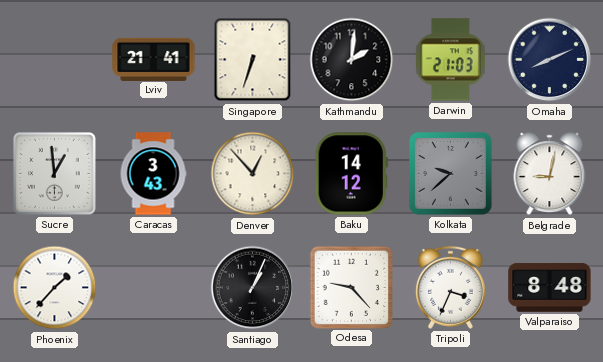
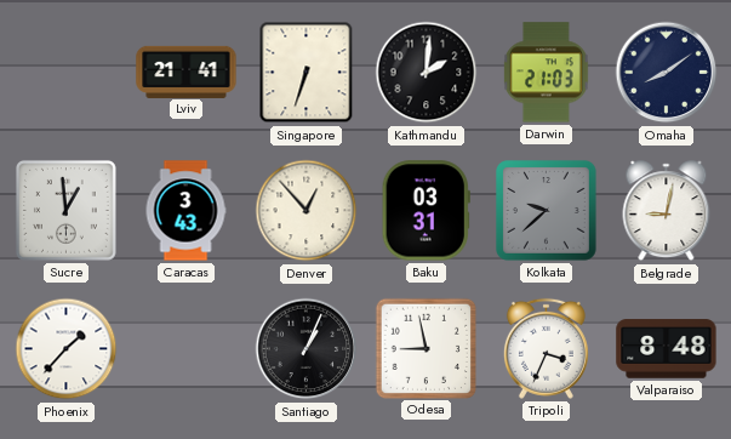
Omaha: 8:11 -> 8:09 (667, 73)
Baku: 14:12 -> 03:31 (426, 211)
Odesa: 9:23 -> 8:58 (426, 348)
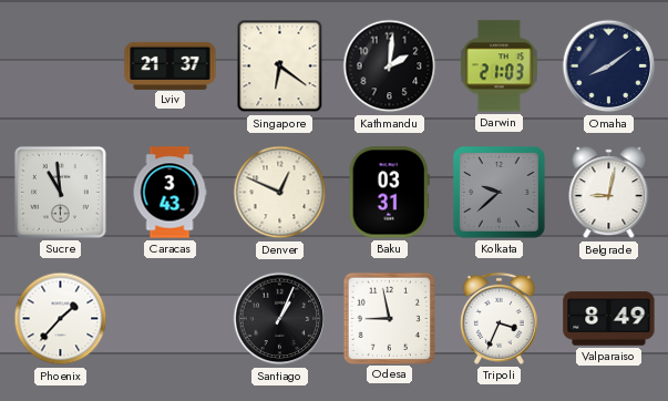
Lviv: 21:41 -> 21:37 (171, 65)
Singapore: 6:33 -> 6:21 (280, 66)
Sucre: 12:59 -> 10:59 (60, 192)
Denver: 12:53 -> 12:49 (280, 193)
Valparaiso: 8:48 -> 8:49 (609, 319)
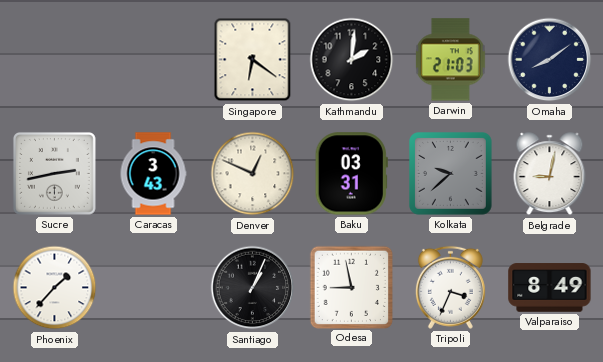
Lviv: 21:37 -> none (171, 65)
Sucre: 10:59 -> 2:43 (54, 173)
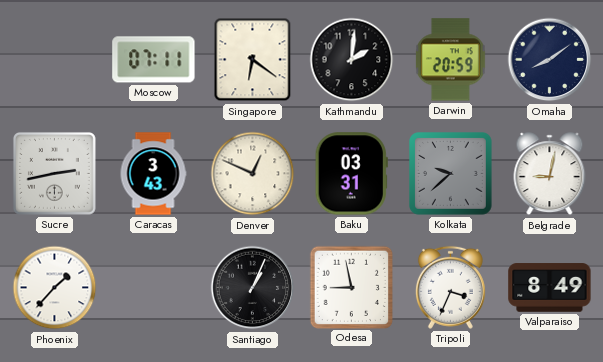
Moscow: none -> 07:11 (154, 60)
Darwin: 21:03 -> 20:59 (450, 60)
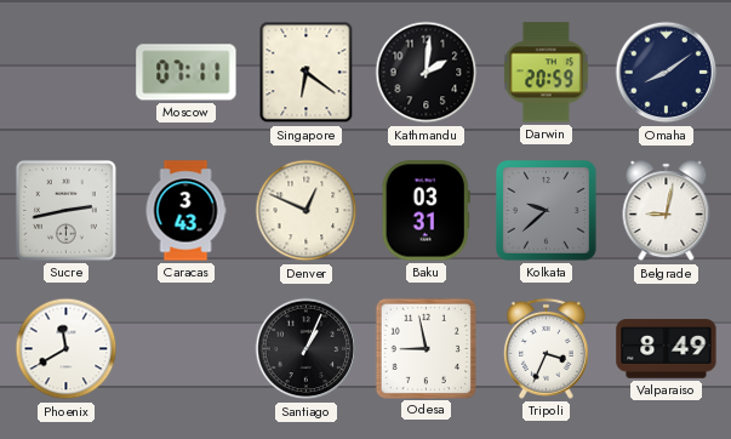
Phoenix: 1:37 -> 11:40 (67, 349)
